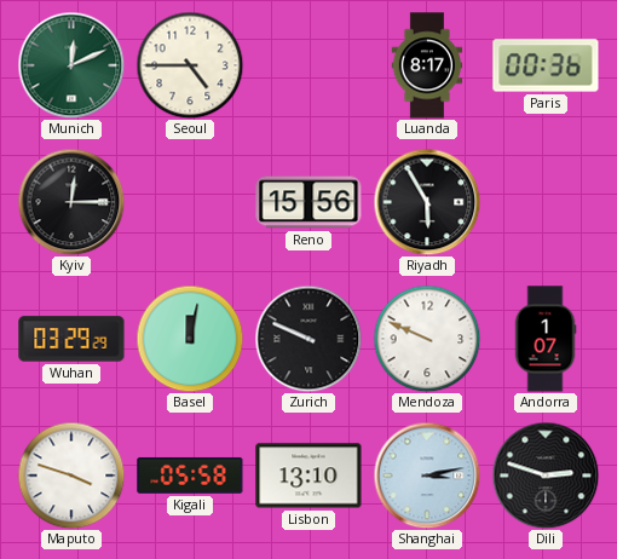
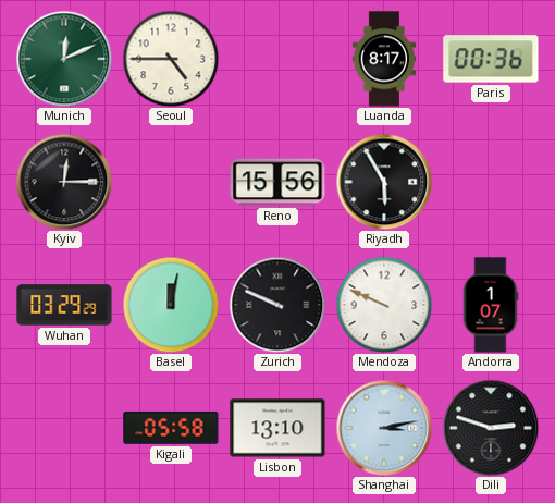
Maputo: 3:48 -> none (71, 476)
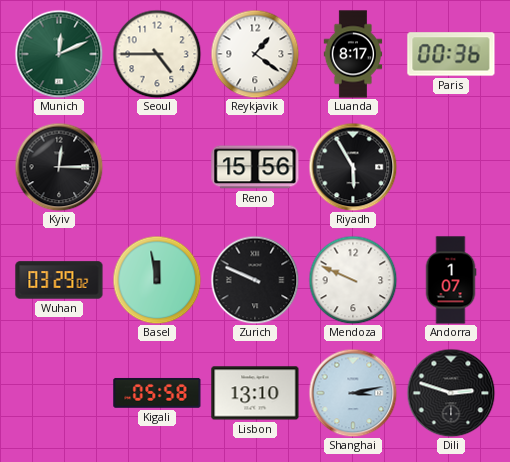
Reykjavik: none -> 1:21 (255, 54)
Wuhan: 03:29:29 -> 03:29:02 (59, 280)
Basel: 12:02 -> 11:58 (157, 280)
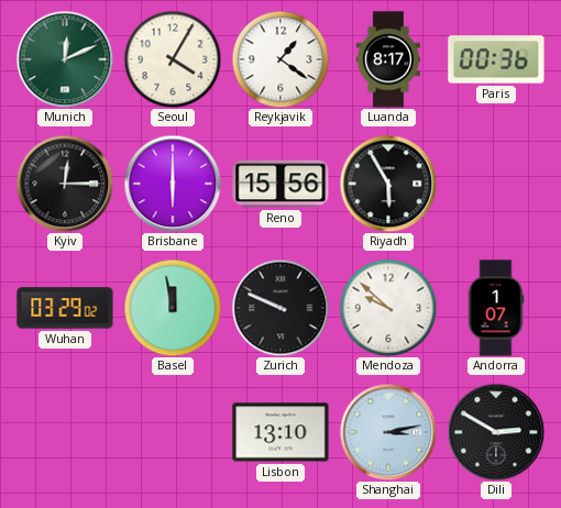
Seoul: 4:45 -> 4:05 (173, 59)
Brisbane: none -> 6:00 (173, 184)
Mendoza: 9:49 -> 9:52 (388, 308)
Kigali: 05:58 -> none (157, 393)
Dili: 2:48 -> 2:50 (496, 432)
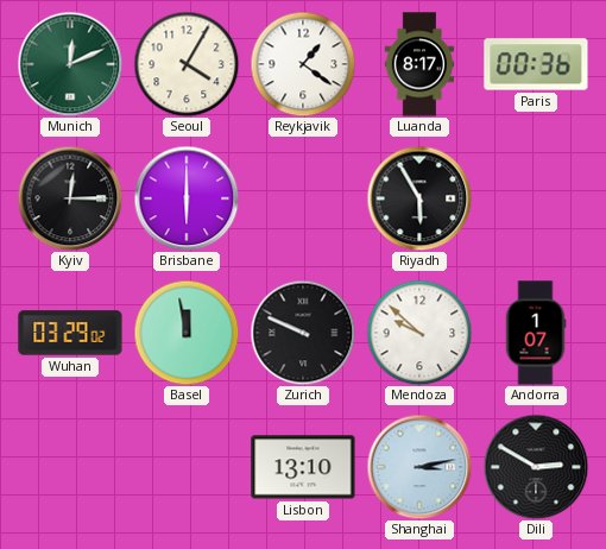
Reno: 15:56 -> none (280, 184)
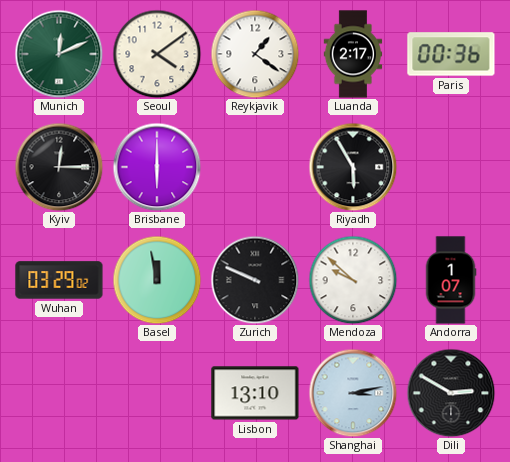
Seoul: 4:05 -> 4:09 (157, 54)
Luanda: 8:17 -> 2:17 (353, 54)
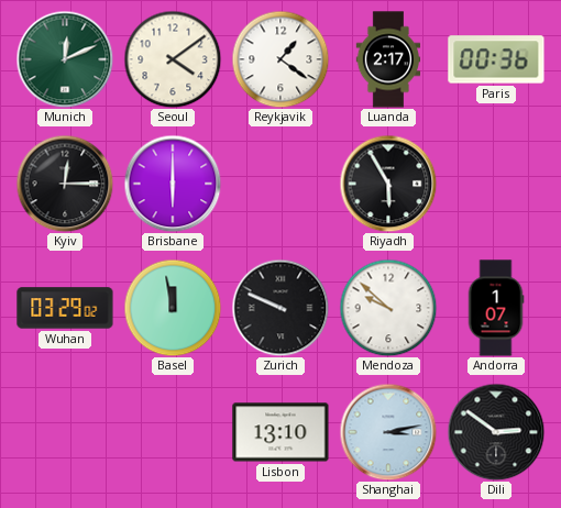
Dili: 2:50 -> 2:51 (496, 432)
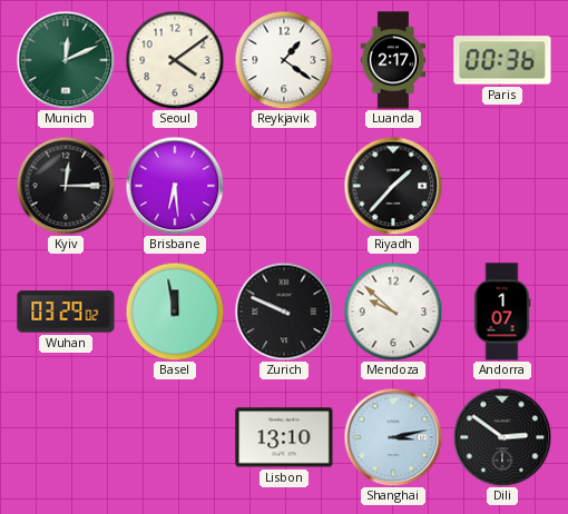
Brisbane: 6:00 -> 6:29 (175, 186)
Riyadh: 5:55 -> 1:37 (393, 186)
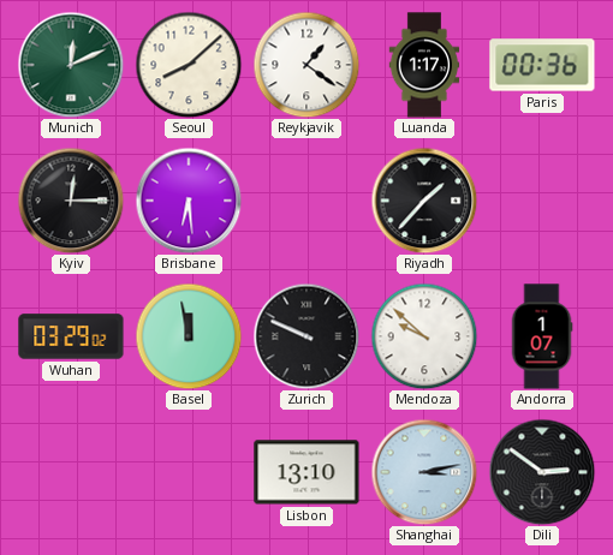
Seoul: 4:09 -> 8:08 (189, 65)
Luanda: 2:17 -> 1:17 (424, 65)
